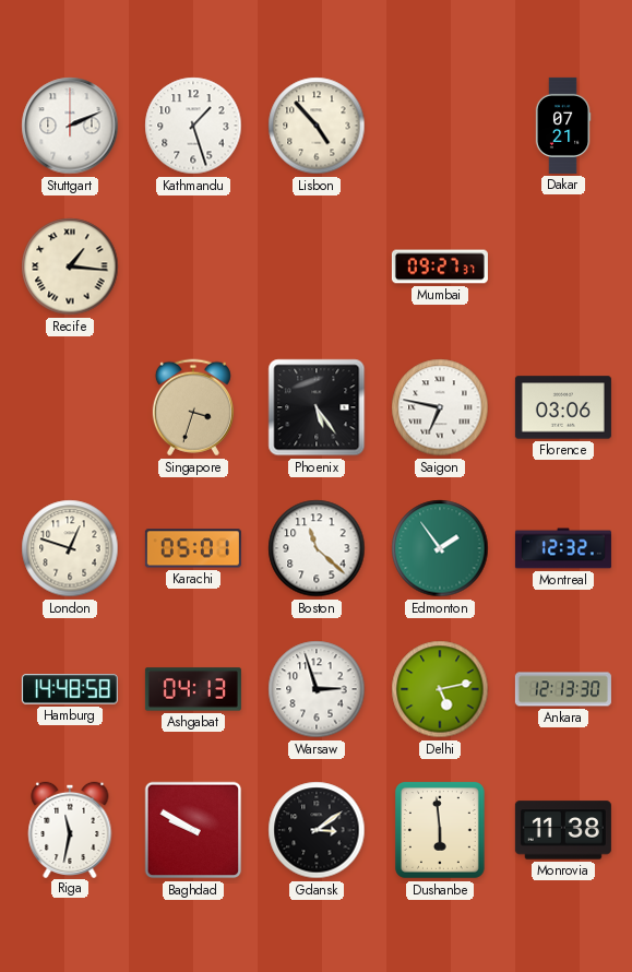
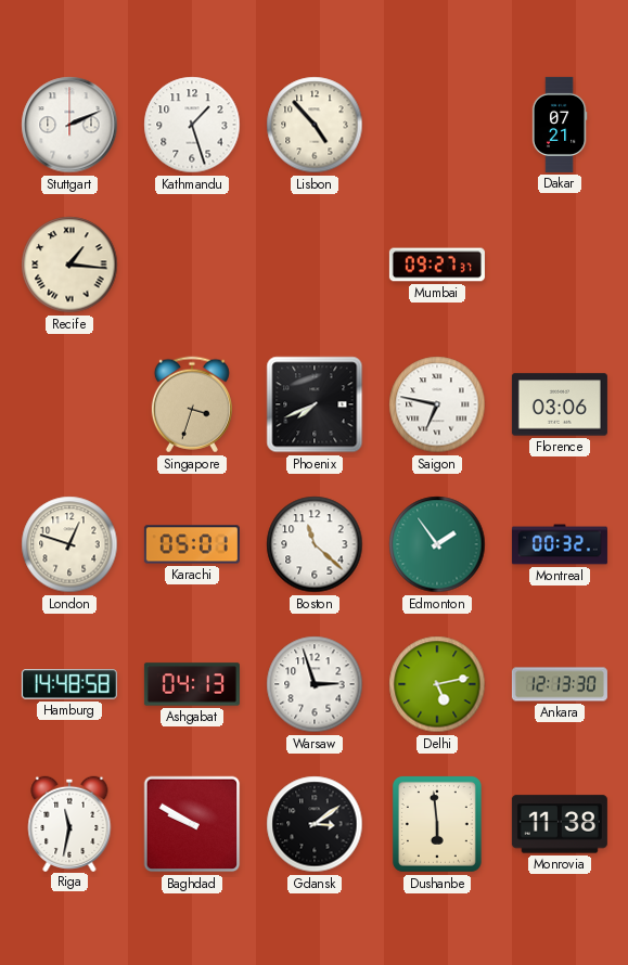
Phoenix: 5:24 -> 7:41 (315, 404)
Montreal: 12:32 -> 00:32 (560, 544)
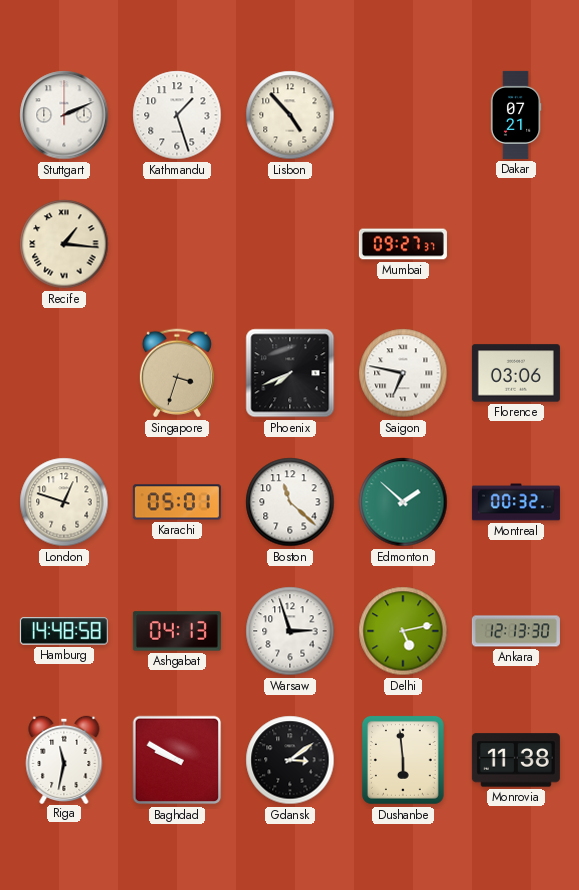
Edmonton: 1:54 -> 1:52 (403, 502)
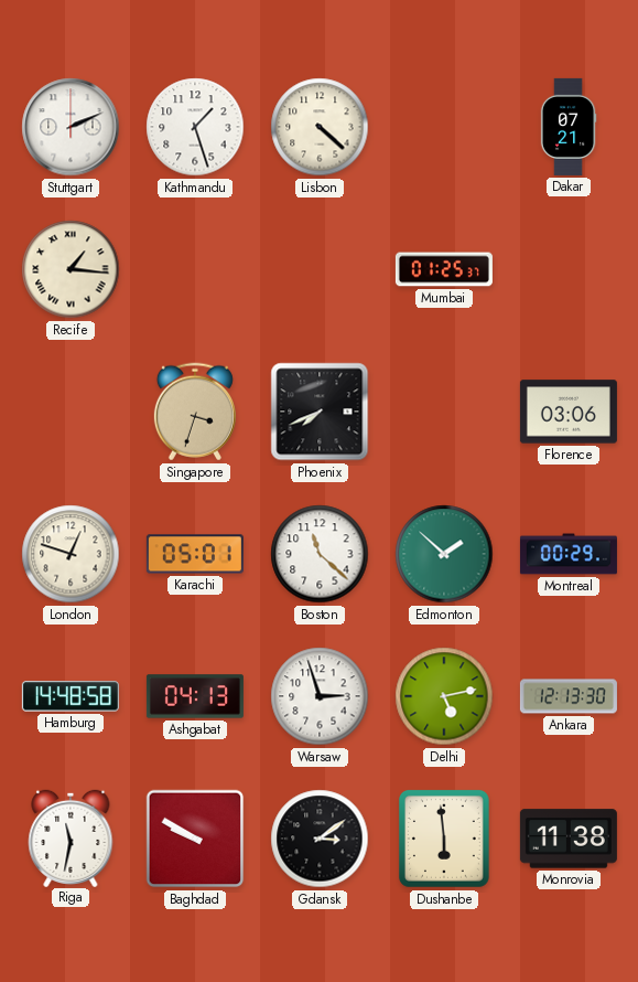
Lisbon: 4:53 -> 4:22 (320, 127)
Mumbai: 09:27 -> 01:25 (444, 269)
Saigon: 6:47 -> none (403, 373)
Montreal: 00:32 -> 00:29 (569, 554)
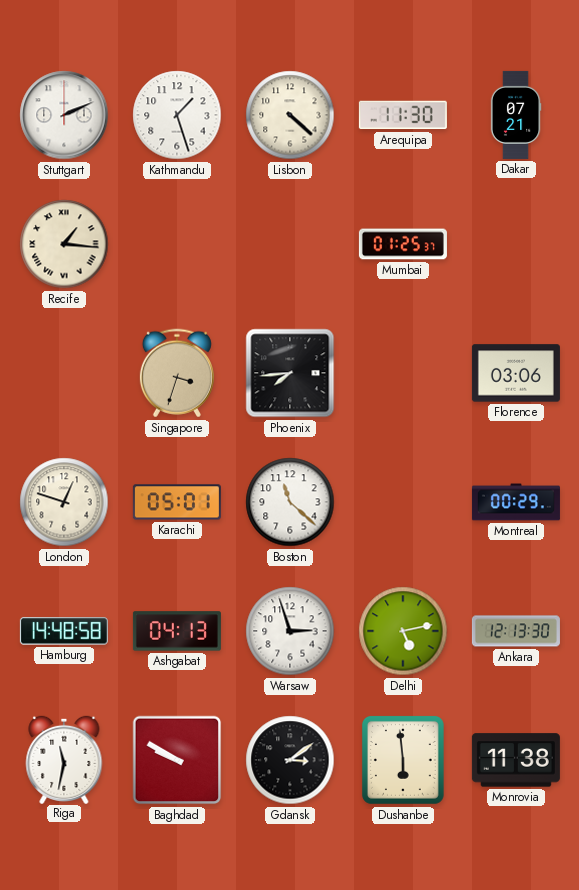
Arequipa: none -> 11:30 (403, 115)
Phoenix: 7:41 -> 7:44 (290, 373)
Edmonton: 1:52 -> none (444, 554)
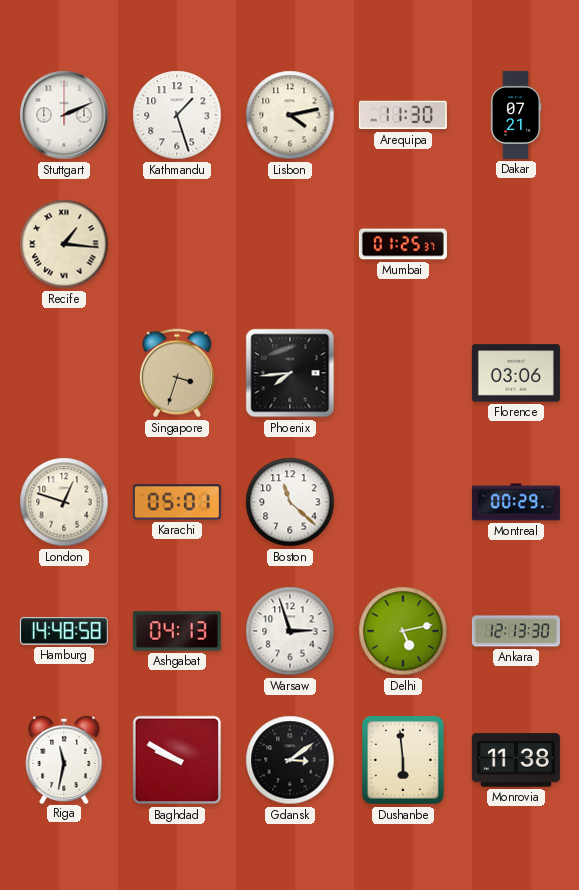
Lisbon: 4:22 -> 4:13 (290, 115)
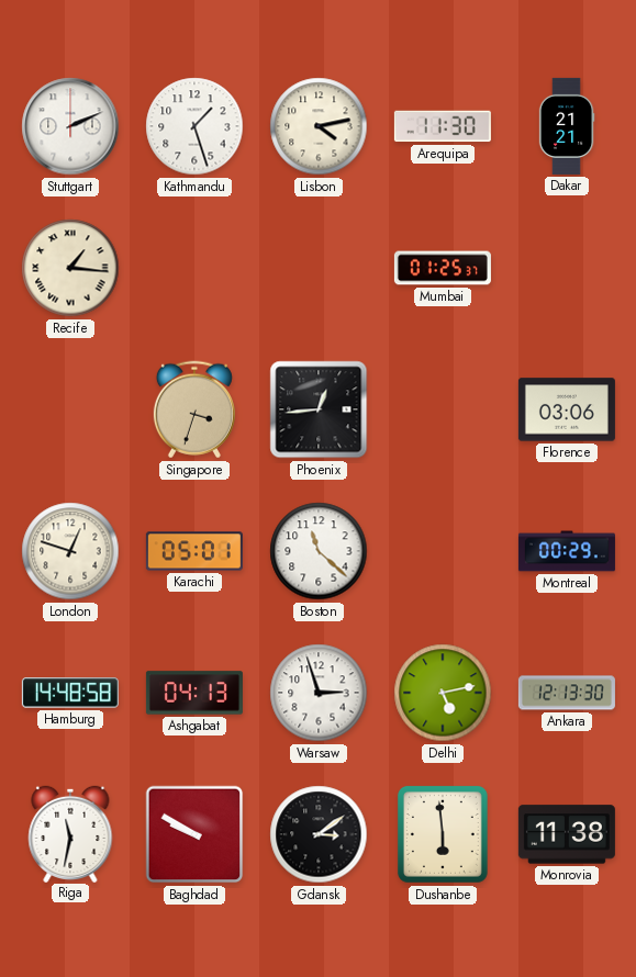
Dakar: 07:21 -> 21:21 (567, 126)
Phoenix: 7:44 -> 12:44 (319, 409)
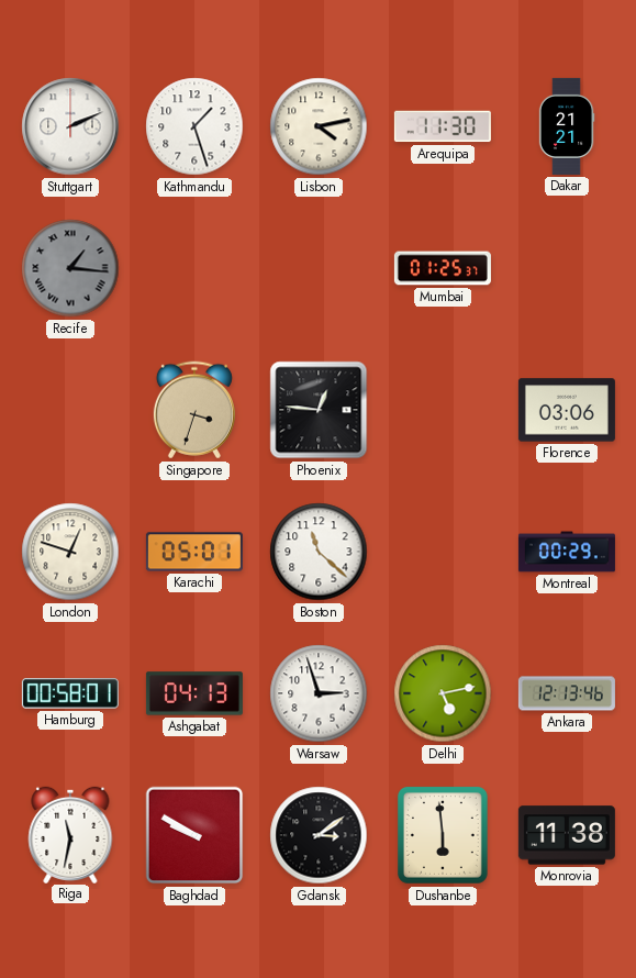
Recife dial: cream -> grey (70, 268)
Phoenix: 12:44 -> 12:46 (319, 410)
Hamburg: 14:48 -> 00:58 (70, 693)
Ankara: 12:13:30 -> 12:13:46 (567, 693)
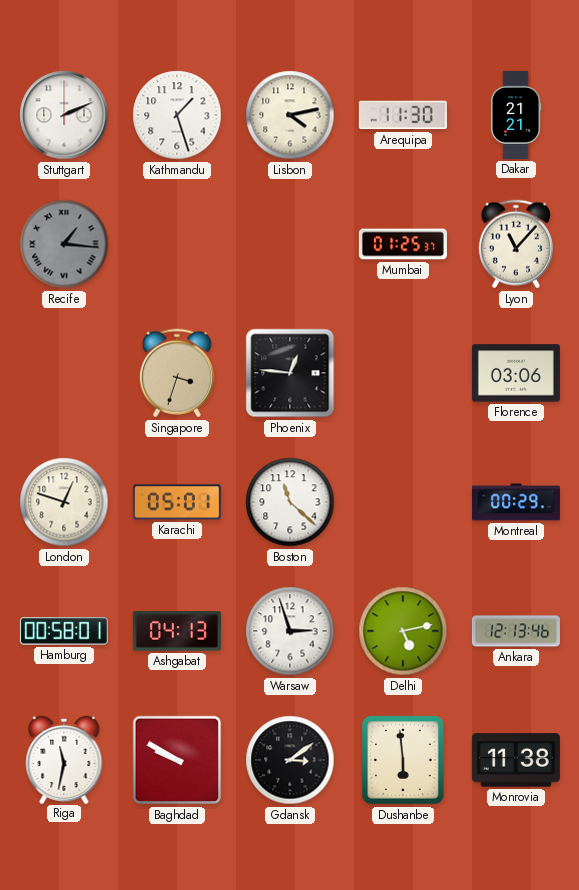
Lyon: none -> 11:07 (516, 244)
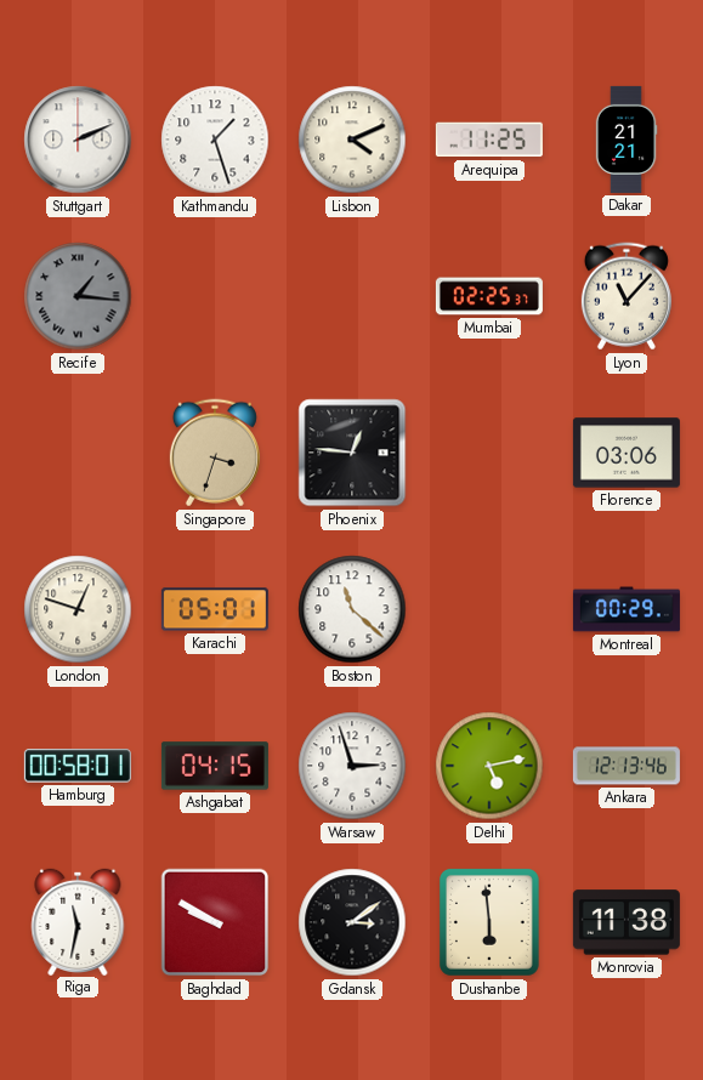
Lisbon: 4:13 -> 4:11 (352, 140)
Arequipa: 11:30 -> 11:25 (489, 140)
Mumbai: 01:25 -> 02:25 (489, 296)
Ashgabat: 04:13 -> 04:15 (215, 766)
